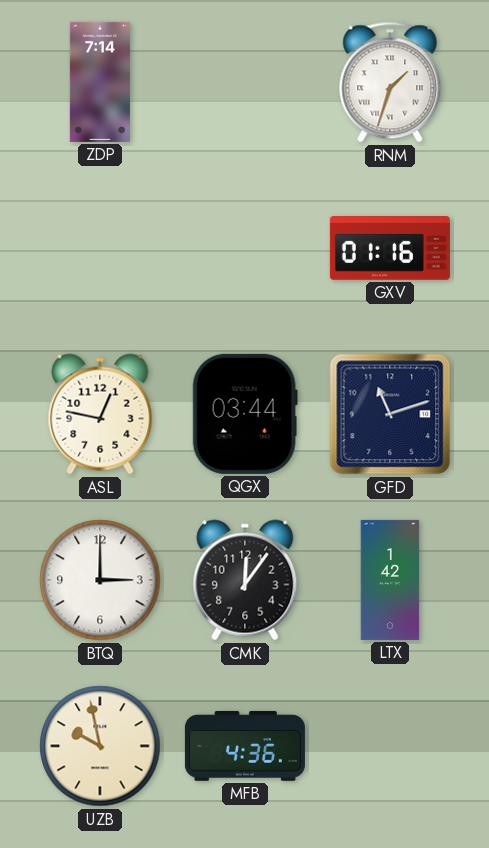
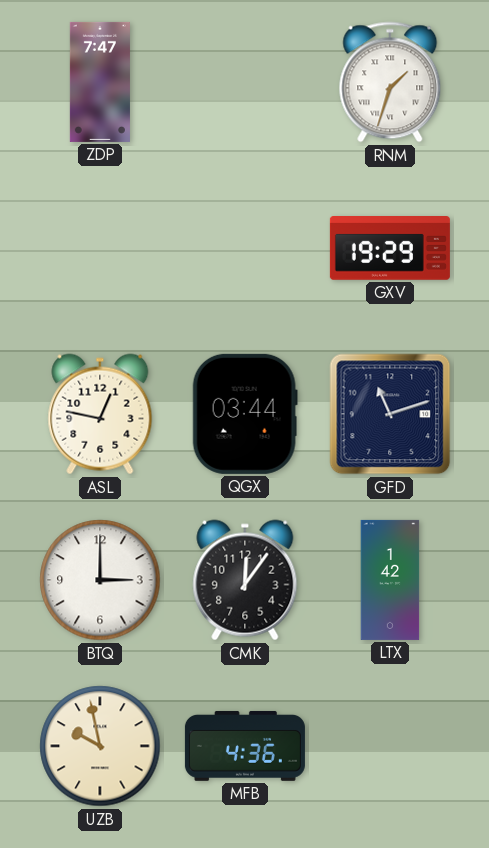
ZDP: 7:14 -> 7:47 (100, 82)
GXV: 01:16 -> 19:29 (390, 249)
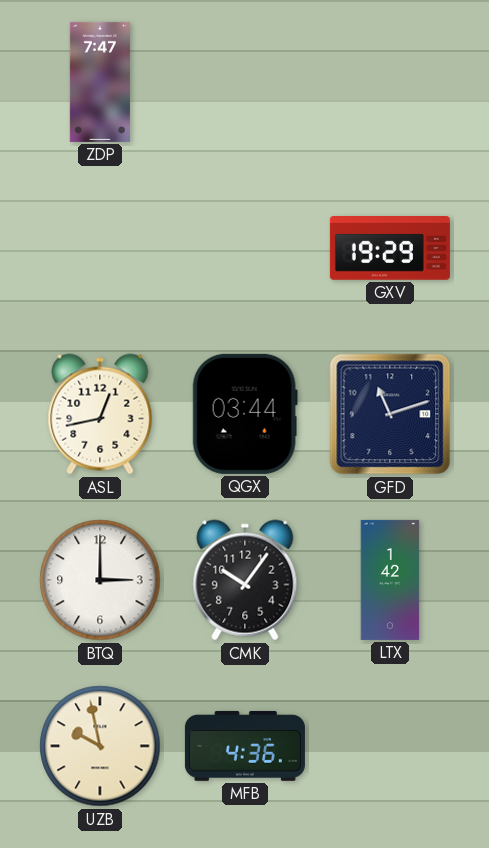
RNM: 1:33 -> none (390, 82)
ASL: 12:47 -> 12:43 (100, 414)
CMK: 12:06 -> 10:06 (245, 580)
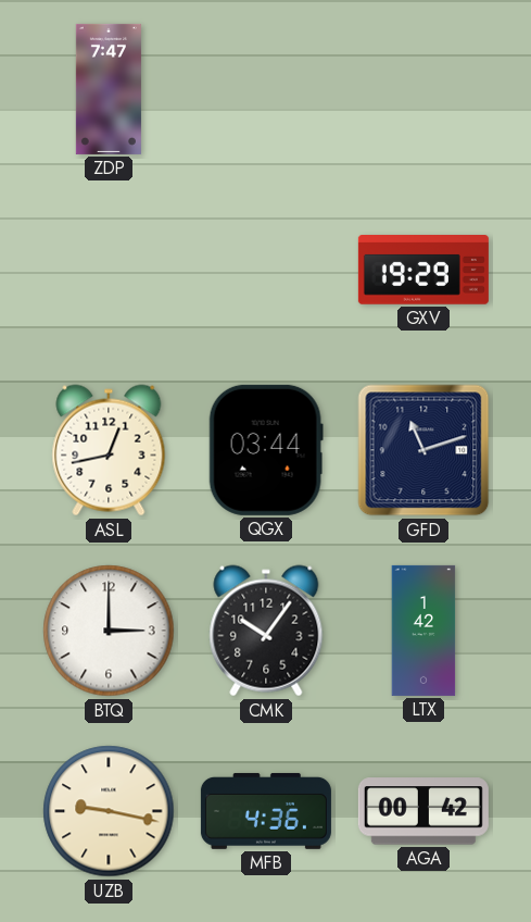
UZB: 9:58 -> 9:17 (109, 811)
AGA: none -> 00:42 (423, 811)
